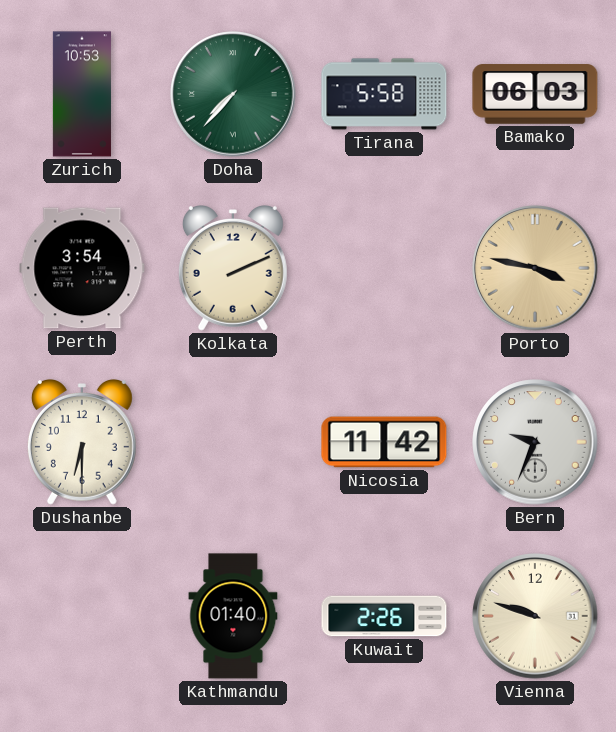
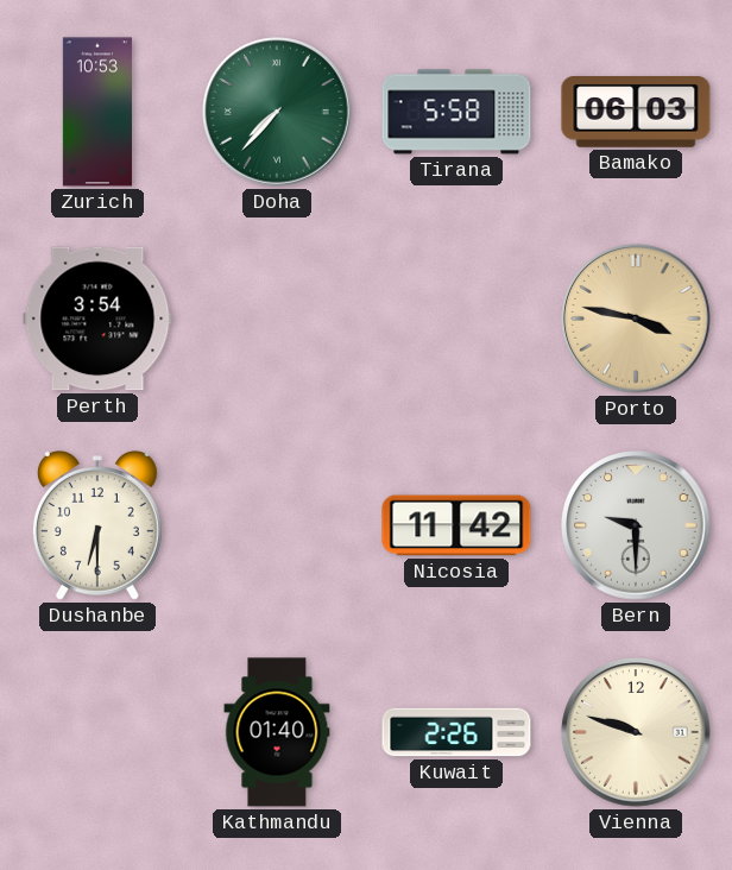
Kolkata: 2:11 -> none (233, 269)
Bern: 9:34 -> 9:30 (636, 525)
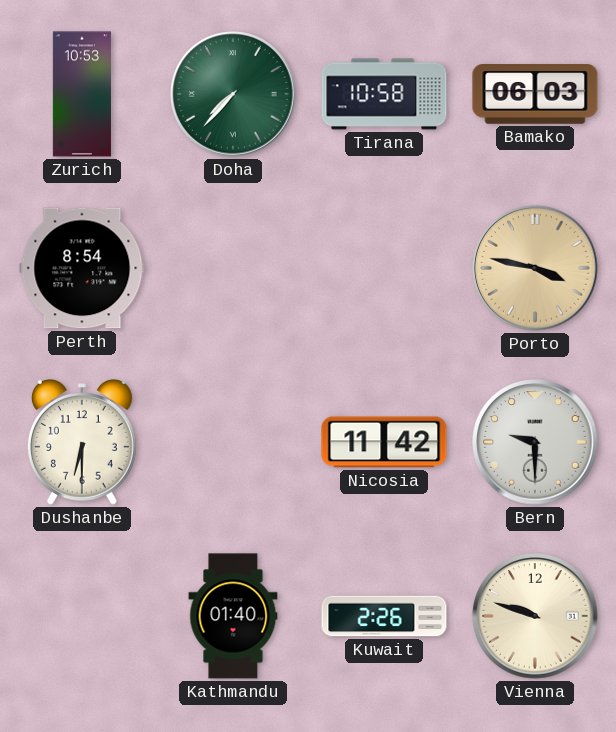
Tirana: 5:58 -> 10:58 (384, 94)
Perth: 3:54 -> 8:54 (82, 268)
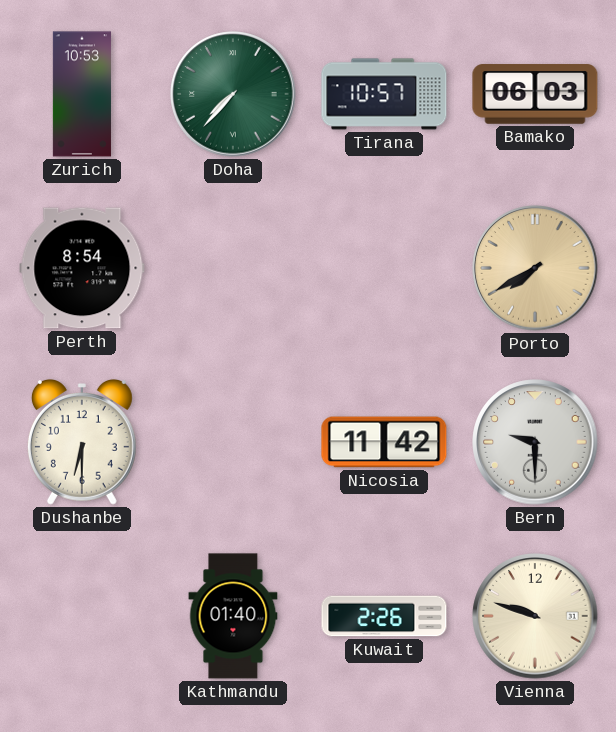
Tirana: 10:58 -> 10:57 (384, 94)
Porto: 3:47 -> 7:40 (535, 268)
